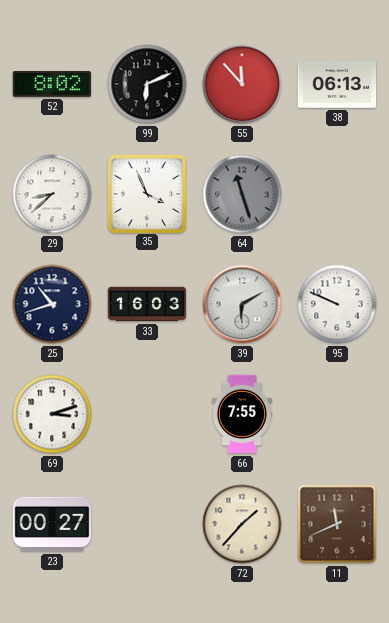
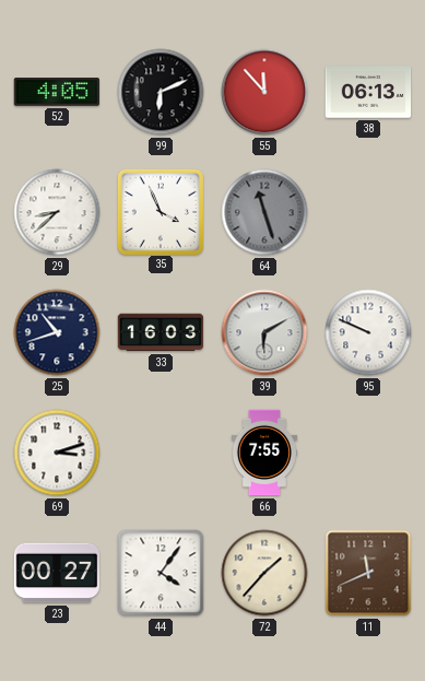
52: 8:02 -> 4:05 (56, 92)
44: none -> 4:06 (161, 573)
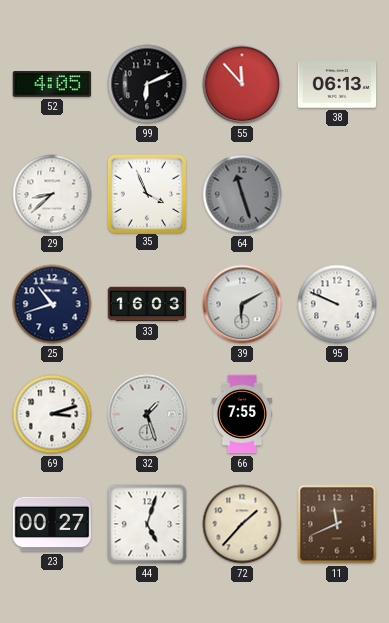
32: none -> 1:27 (147, 414)
44: 4:06 -> 5:03 (147, 524)
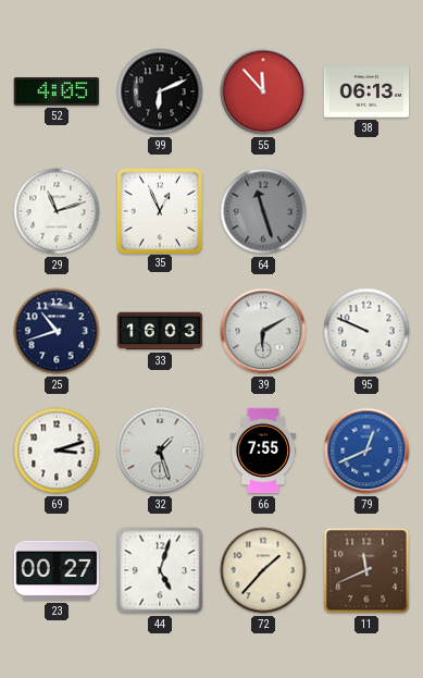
29: 8:38 -> 11:12 (57, 211)
35: 3:56 -> 12:56 (159, 210)
79: none -> 12:41 (366, 451)
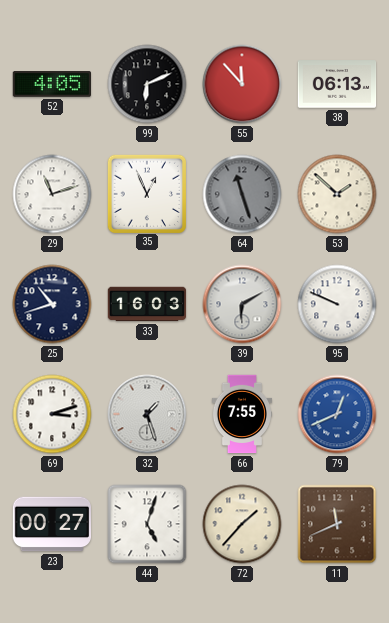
53: none -> 1:52 (337, 194)
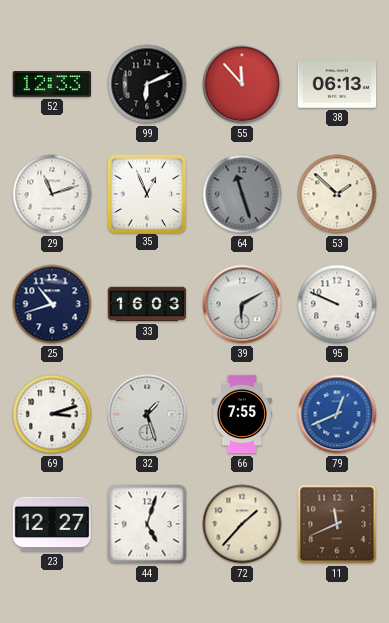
52: 4:05 -> 12:33 (51, 84)
23: 00:27 -> 12:27 (52, 524)
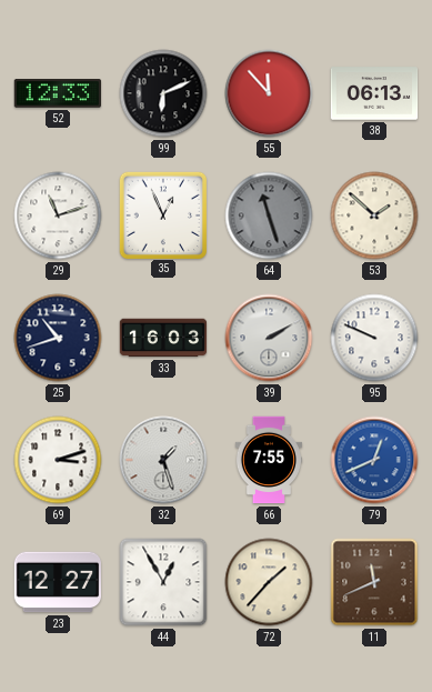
39: 6:10 -> 2:10 (269, 338)
44: 5:03 -> 12:55 (163, 582)
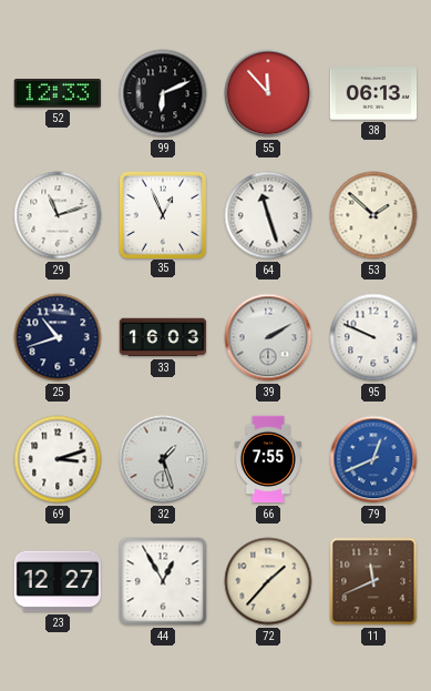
64 dial: grey -> white (268, 215)
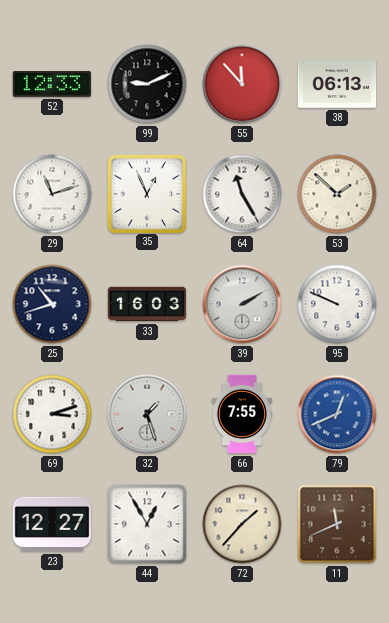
99: 6:11 -> 9:11 (147, 84)
64: 11:27 -> 11:25 (242, 194)
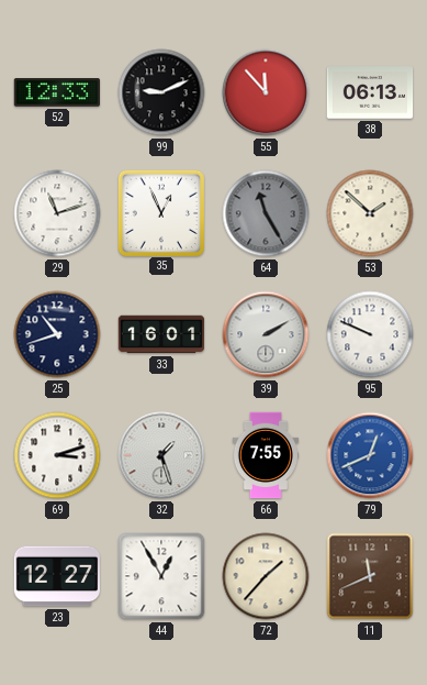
64 dial: white -> grey (266, 213)
33: 16:03 -> 16:01 (161, 334)
